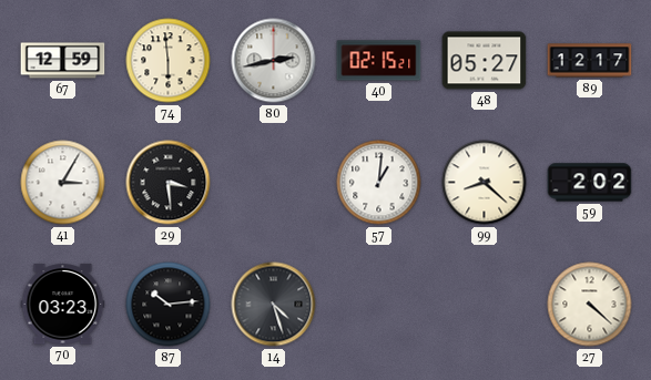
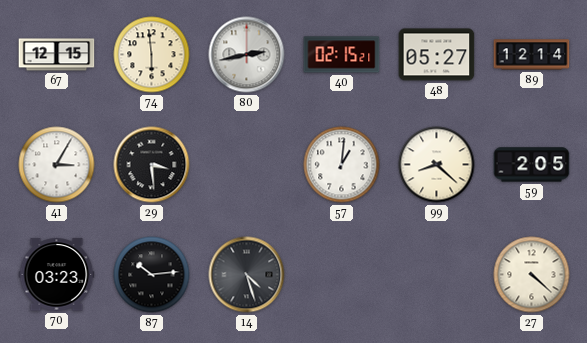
67: 12:59 -> 12:15 (57, 55)
89: 12:17 -> 12:14 (532, 55)
59: 2:02 -> 2:05 (532, 165)
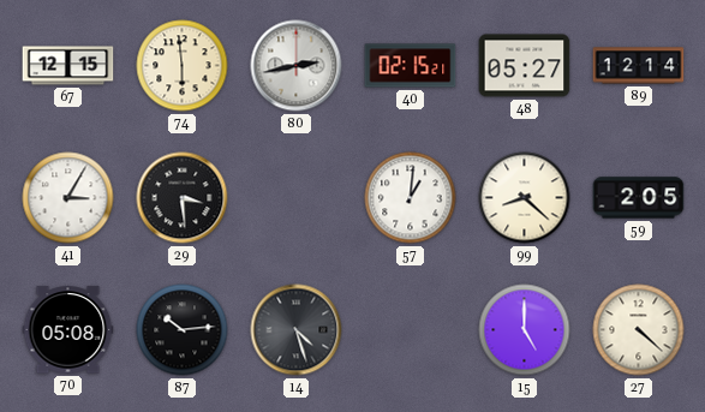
70: 03:23 -> 05:08 (68, 330)
15: none -> 5:00 (525, 330)
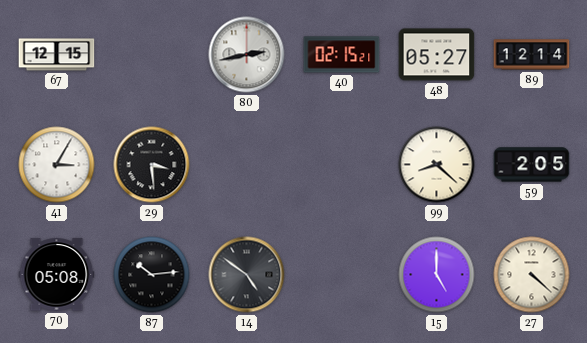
74: 5:59 -> none (183, 66)
57: 1:01 -> none (411, 198)
14: 4:27 -> 4:51 (247, 275)
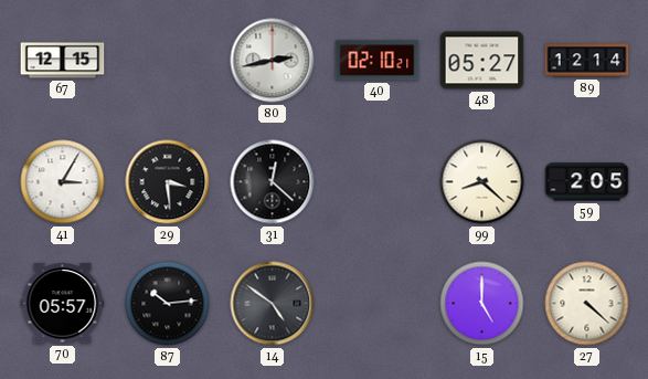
40: 02:15 -> 02:10 (378, 61)
31: none -> 12:22 (273, 182)
70: 05:08 -> 05:57 (63, 304)
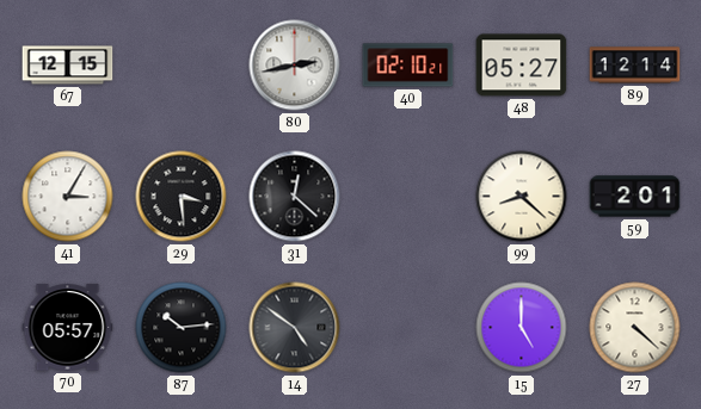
59: 2:05 -> 2:01 (635, 197)
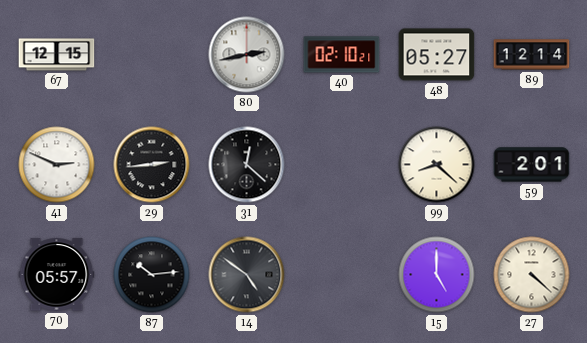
41: 3:05 -> 2:49 (57, 165)
29: 3:29 -> 2:44 (152, 165)
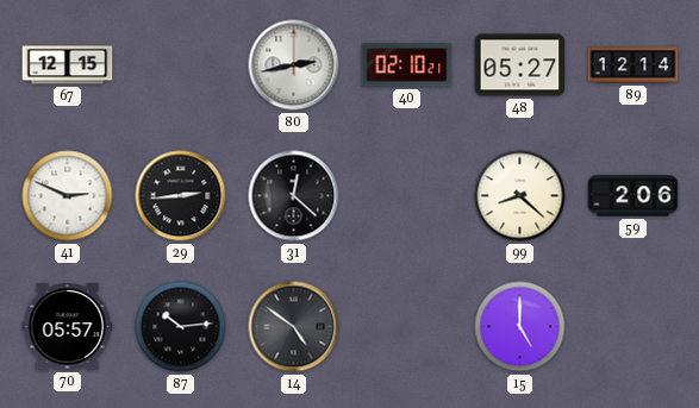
59: 2:01 -> 2:06 (634, 196)
27: 4:22 -> none (532, 275)
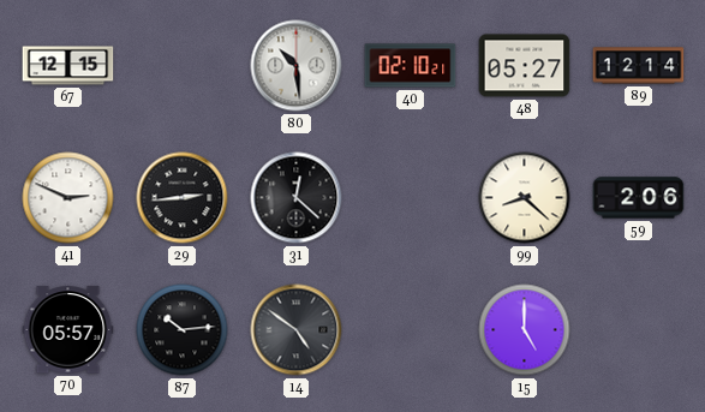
80: 2:43 -> 10:29 (297, 66)
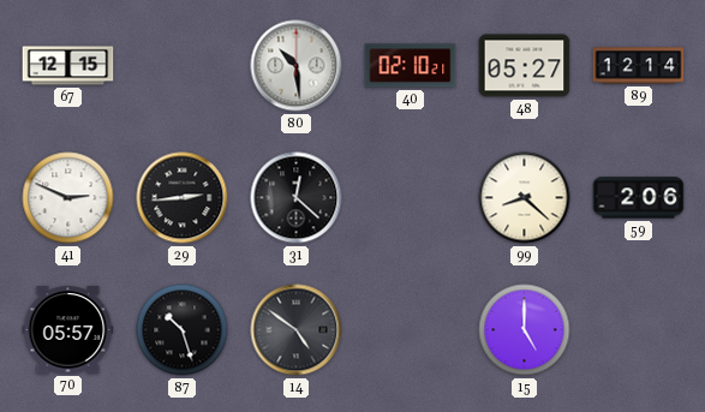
87: 10:14 -> 10:27 (183, 330)
